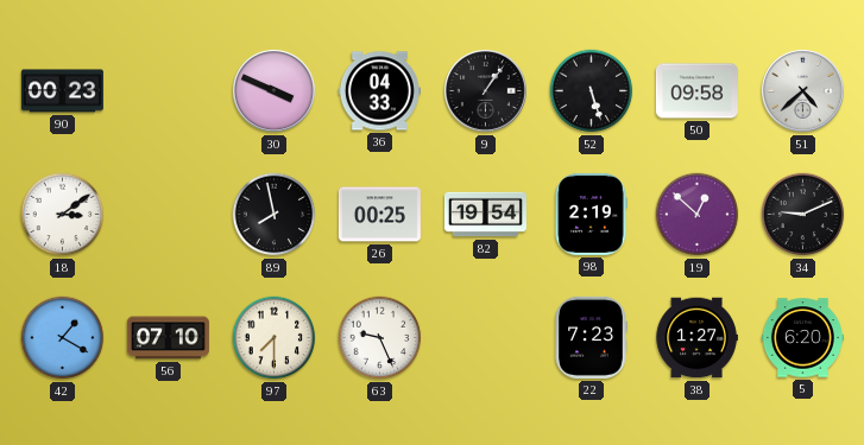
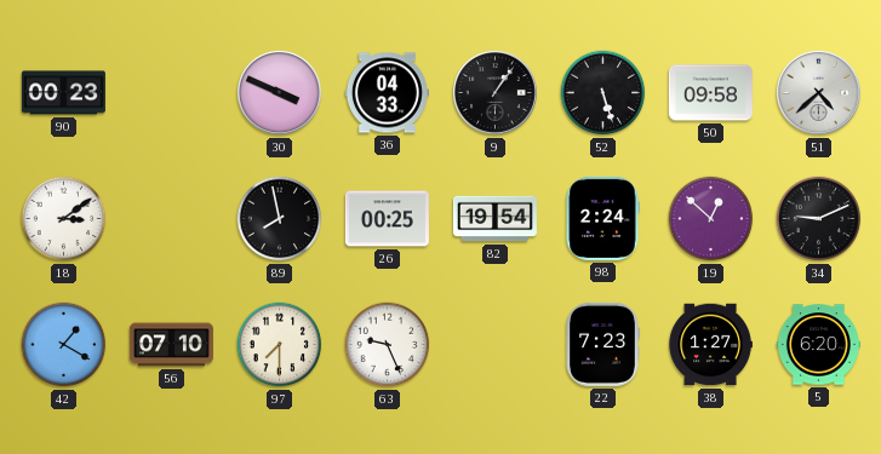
98: 2:19 -> 2:24 (602, 218)
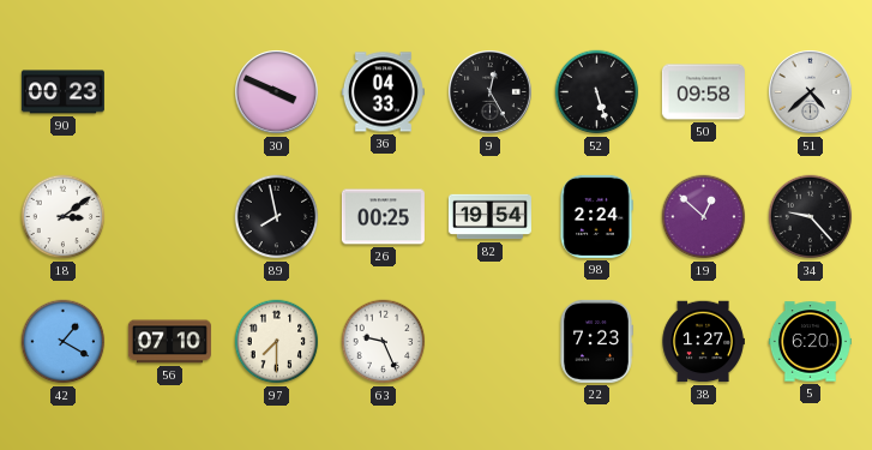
9: 1:06 -> 12:25 (491, 92)
34: 9:11 -> 9:23 (811, 217)
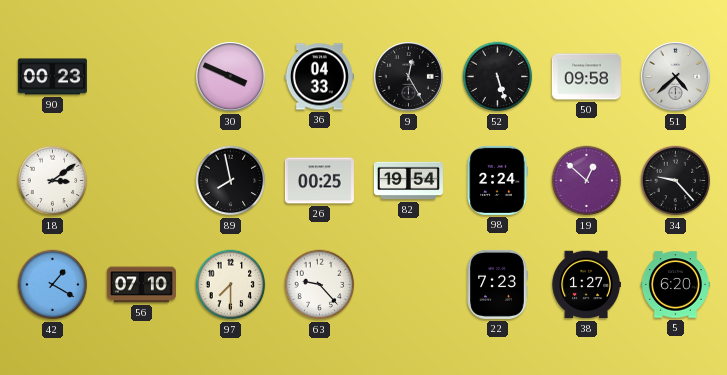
63: 9:26 -> 9:23 (320, 285)
